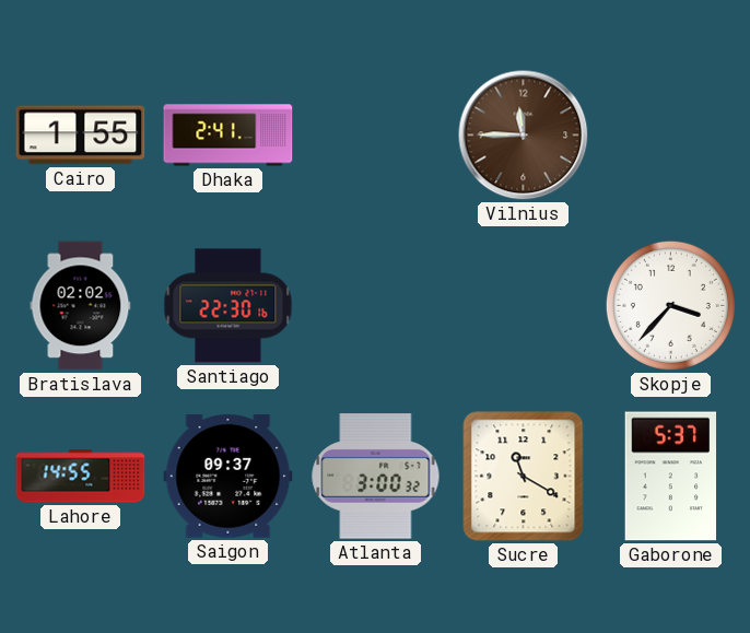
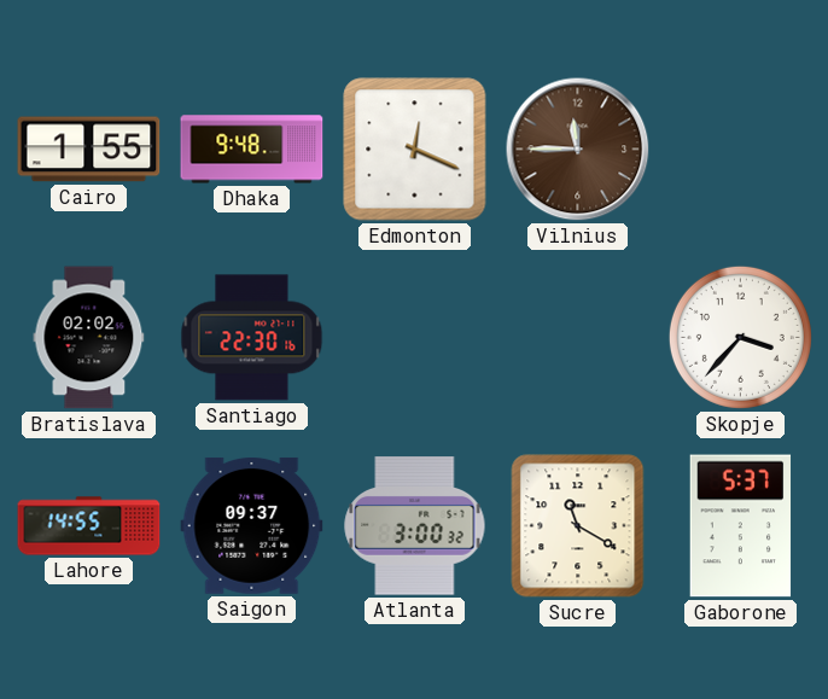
Dhaka: 2:41 -> 9:48 (252, 150)
Edmonton: none -> 12:19 (415, 150)
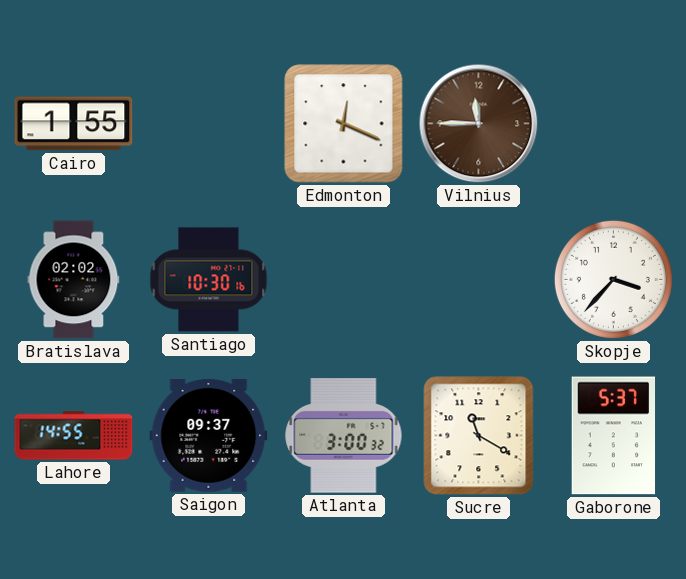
Dhaka: 9:48 -> none (252, 150)
Santiago: 22:30 -> 10:30 (209, 280)
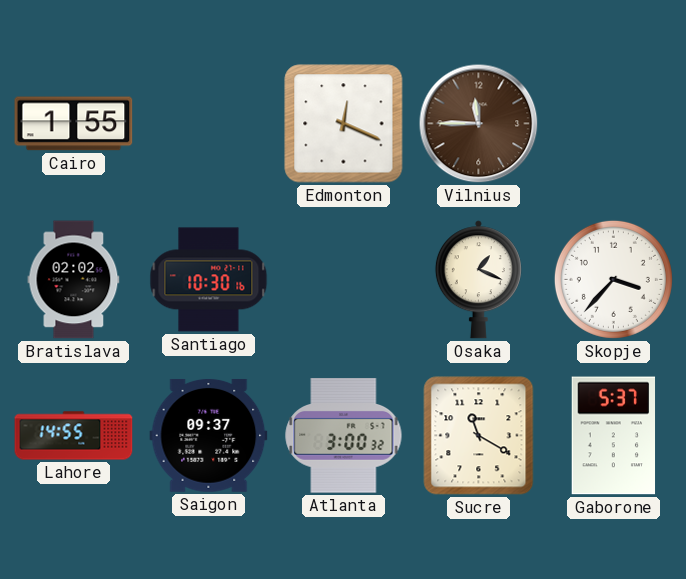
Osaka: none -> 1:19 (478, 280)
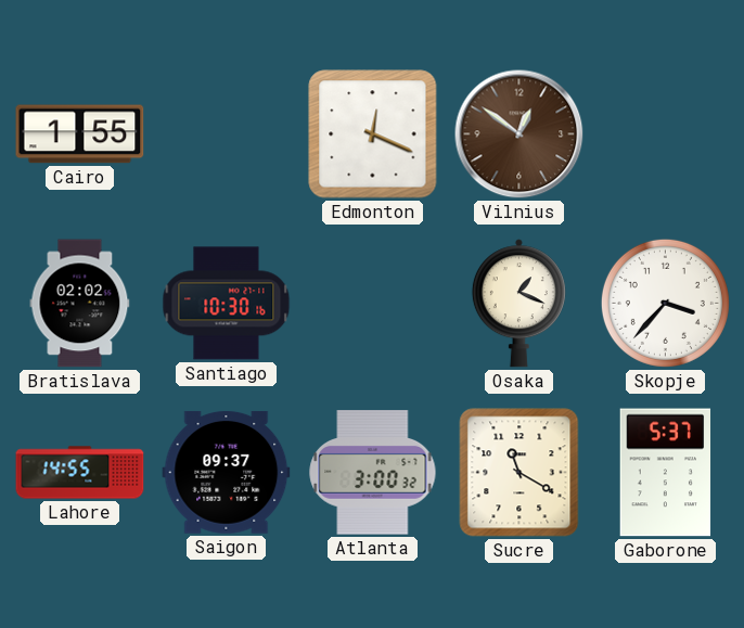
Vilnius: 11:45 -> 12:51 (519, 134)
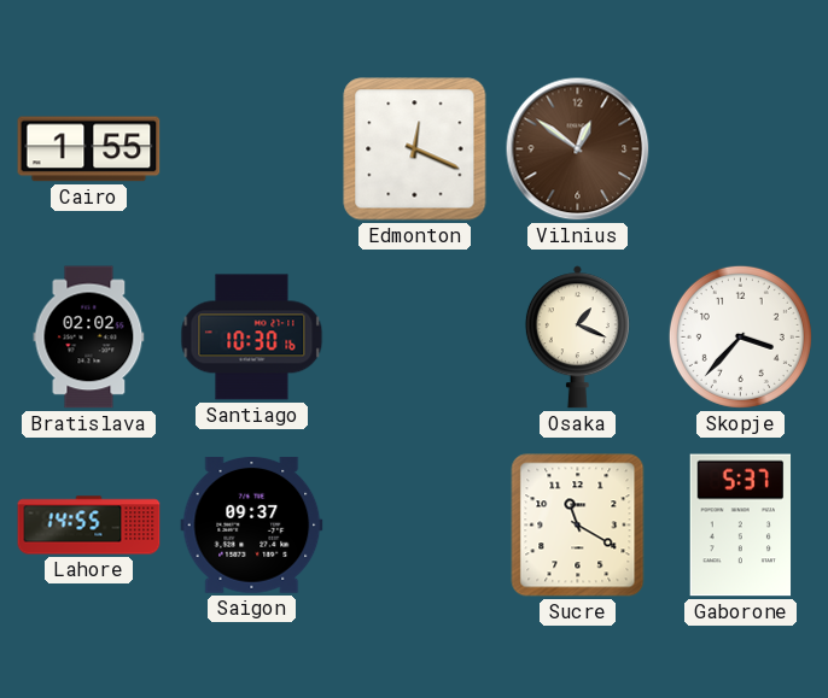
Atlanta: 3:00 -> none (373, 473)
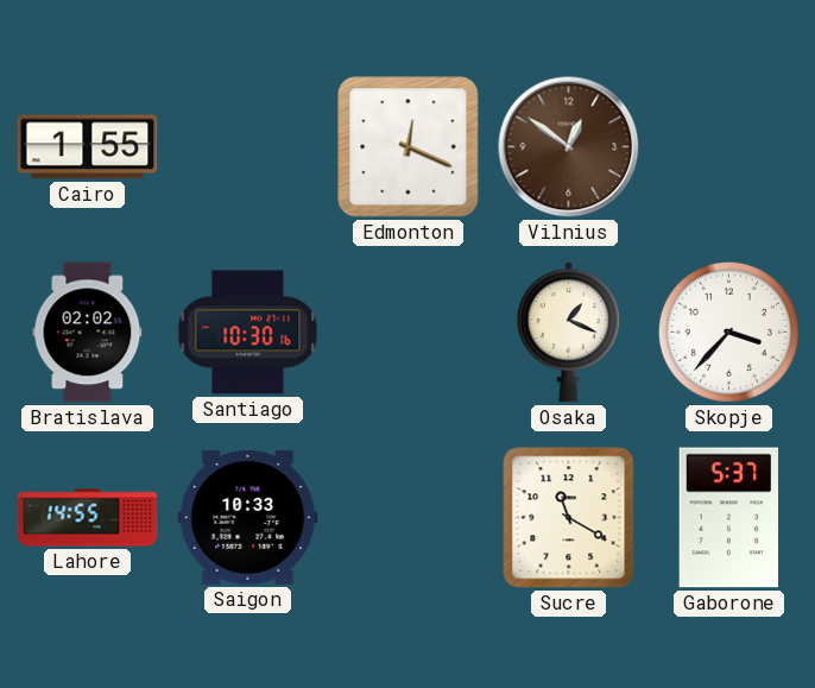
Saigon: 09:37 -> 10:33 (248, 517)
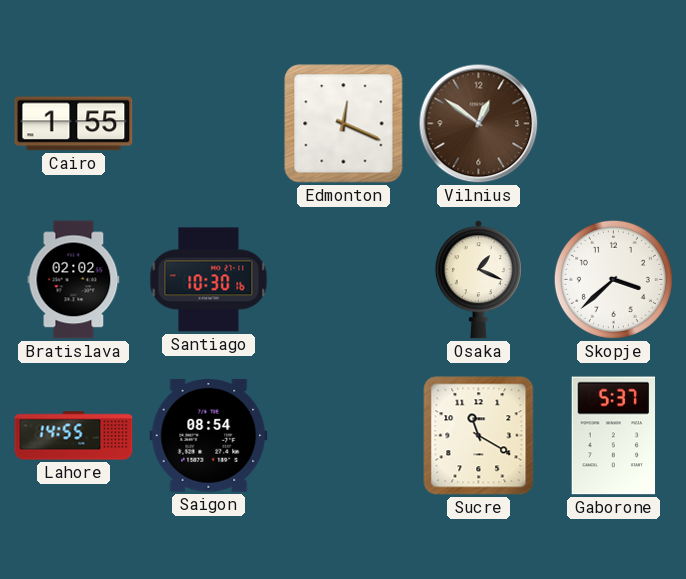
Skopje: 3:37 -> 3:38 (613, 279)
Saigon: 10:33 -> 08:54 (209, 435)
